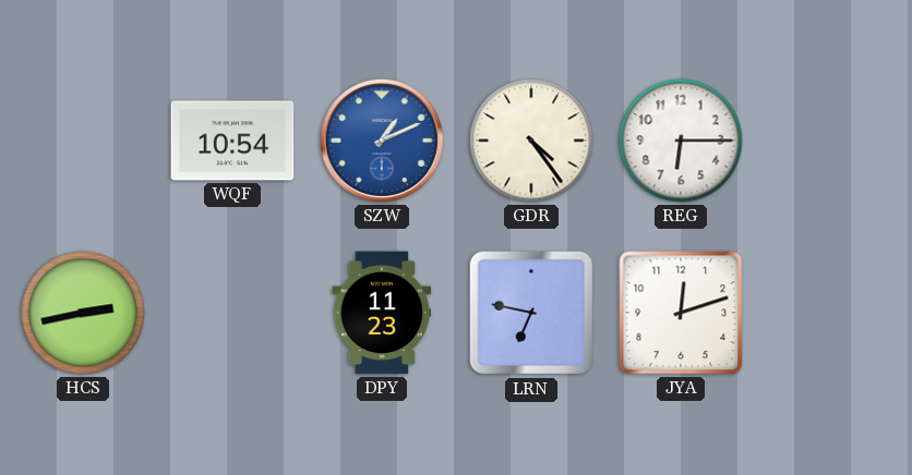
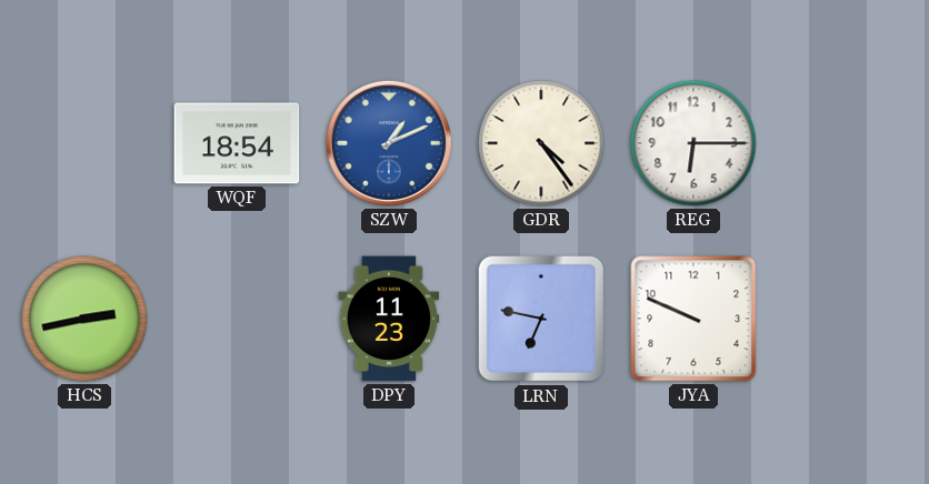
WQF: 10:54 -> 18:54 (237, 143)
JYA: 12:12 -> 9:49 (693, 319)
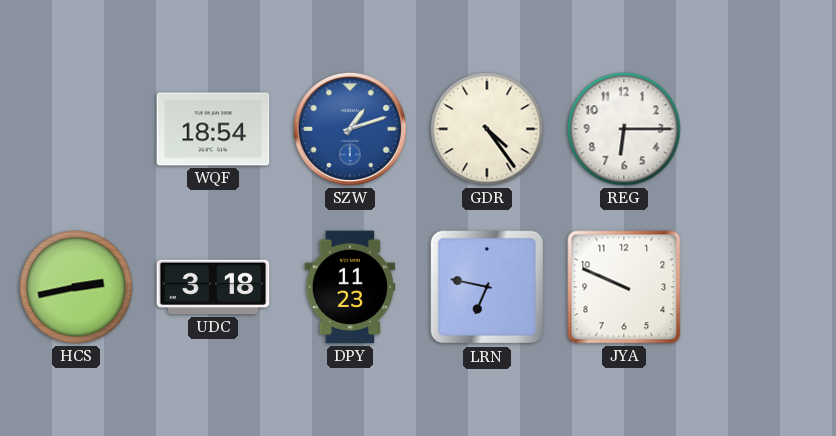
SZW: 1:11 -> 1:12 (350, 129)
UDC: none -> 3:18 (213, 287)
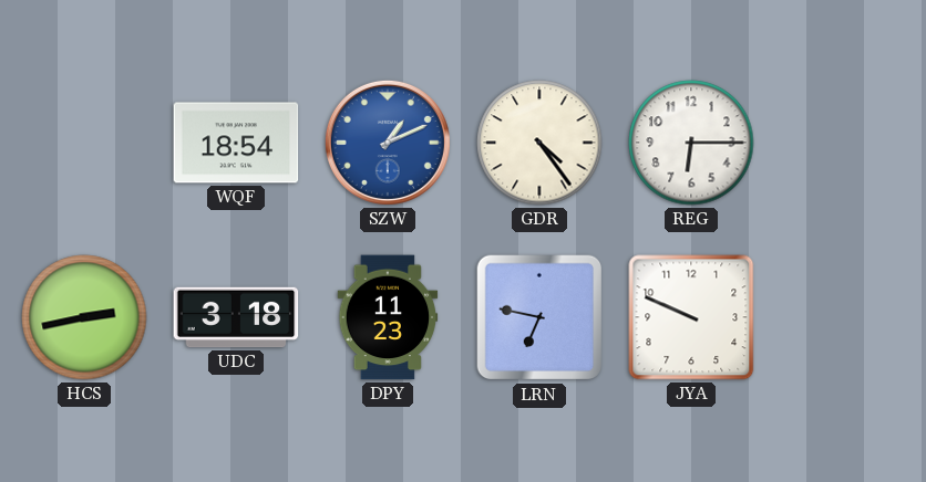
SZW: 1:12 -> 1:11 (388, 143)
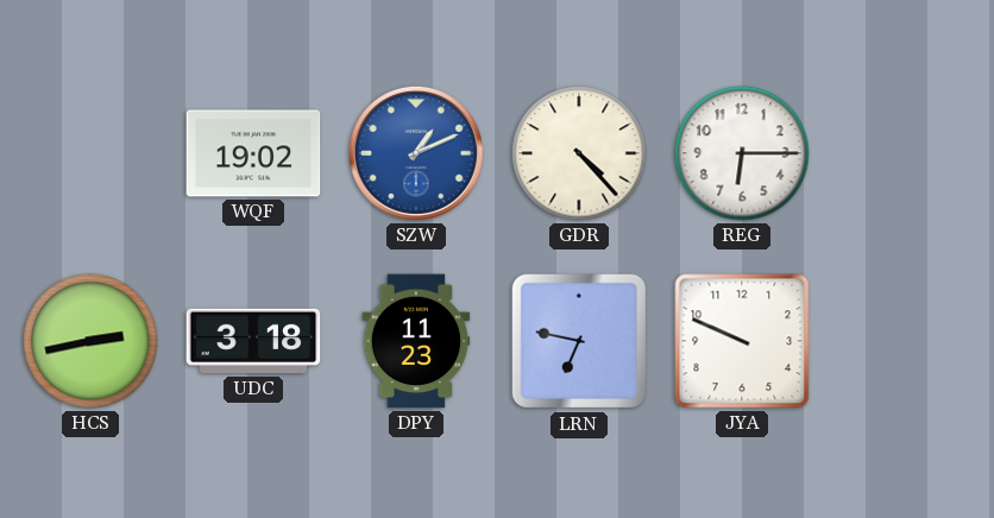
WQF: 18:54 -> 19:02 (253, 153)
GDR: 4:24 -> 4:23 (579, 153)
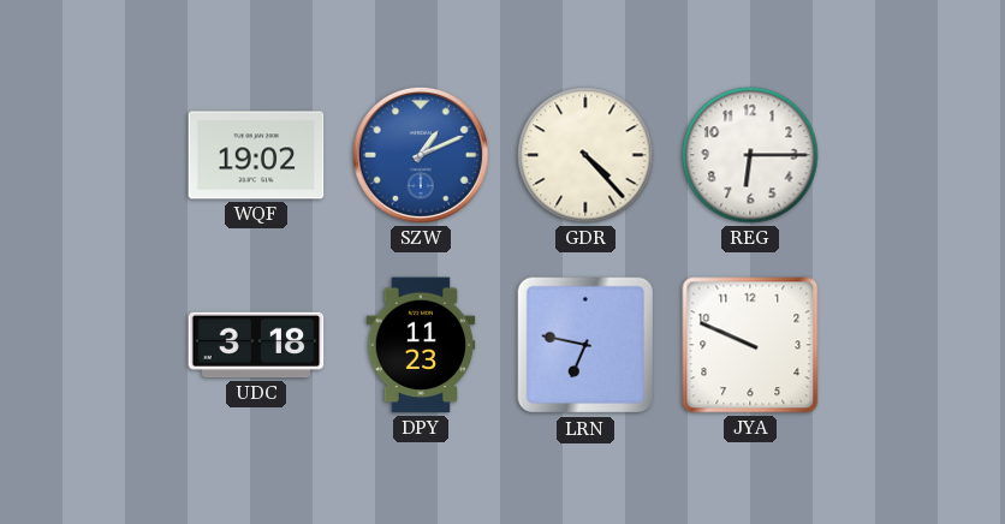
HCS: 2:43 -> none (90, 341)
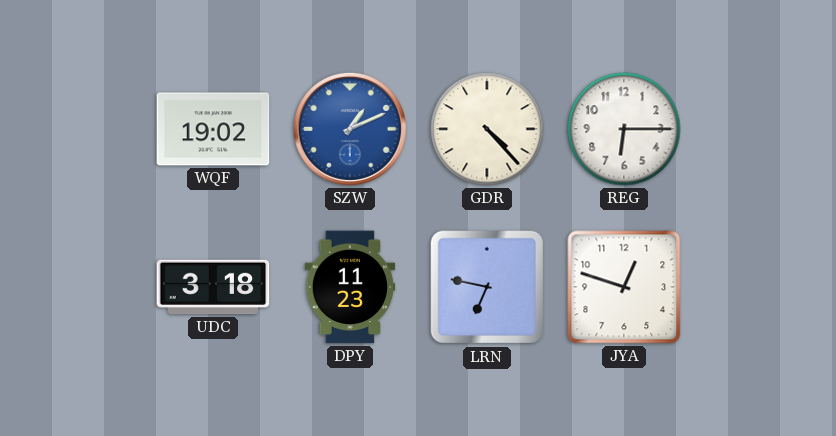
JYA: 9:49 -> 12:48 (624, 287)
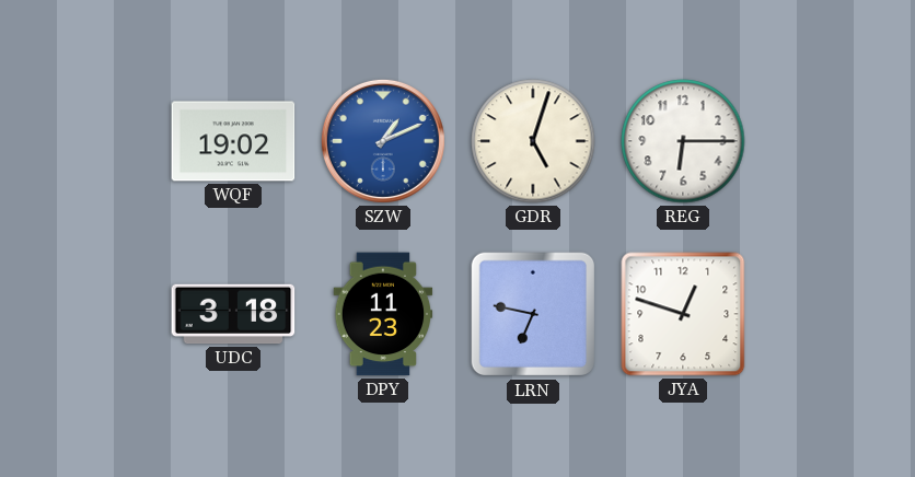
GDR: 4:23 -> 5:03 (533, 141)
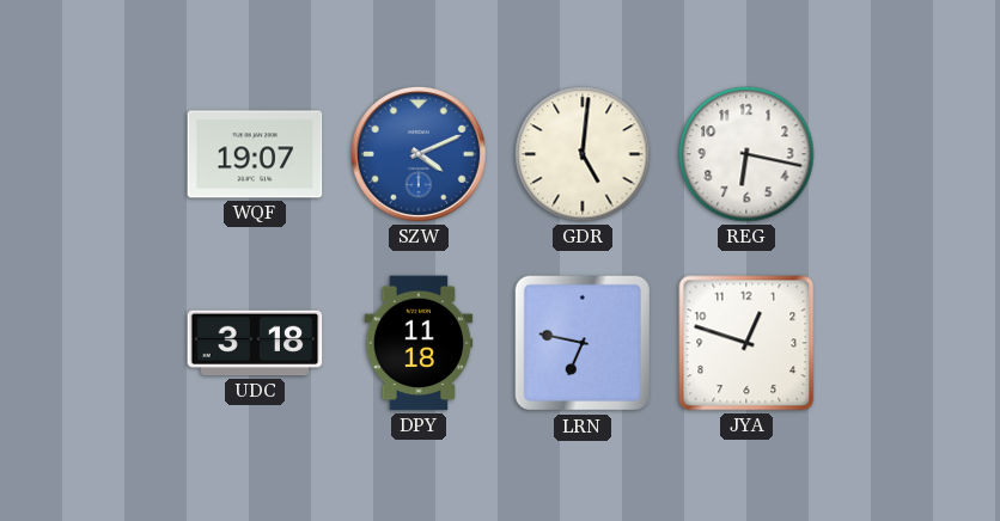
WQF: 19:02 -> 19:07 (255, 154)
SZW: 1:11 -> 4:11 (419, 154)
GDR: 5:03 -> 5:01 (583, 154)
REG: 6:15 -> 6:17 (746, 154)
DPY: 11:23 -> 11:18 (419, 343)
